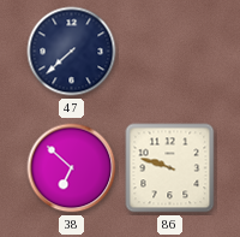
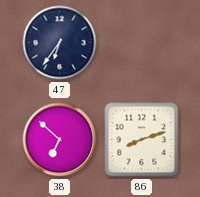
47: 7:38 -> 6:36 (60, 43)
86: 9:48 -> 8:12 (142, 140)
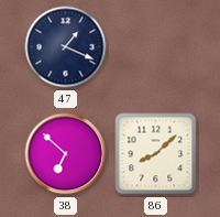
47: 6:36 -> 1:19 (66, 47)
86: 8:12 -> 8:08 (156, 154)
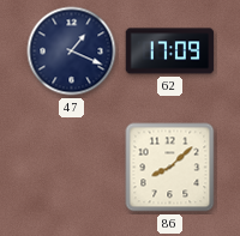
62: none -> 17:09 (170, 52)
38: 6:52 -> none (66, 154)
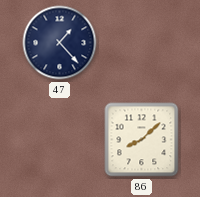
47: 1:19 -> 1:23 (60, 43)
62: 17:09 -> none (170, 52)
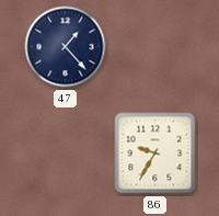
86: 8:08 -> 9:35 (155, 154)
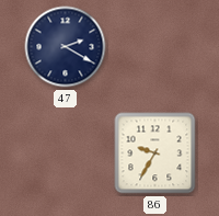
47: 1:23 -> 2:20 (66, 47)
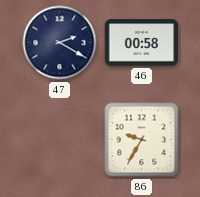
46: none -> 00:58 (142, 43)
